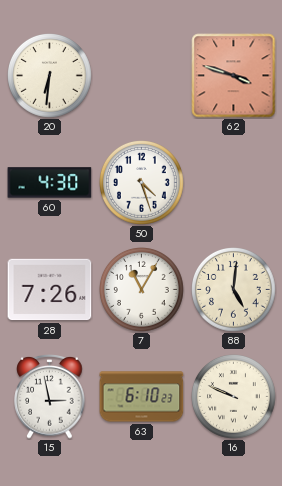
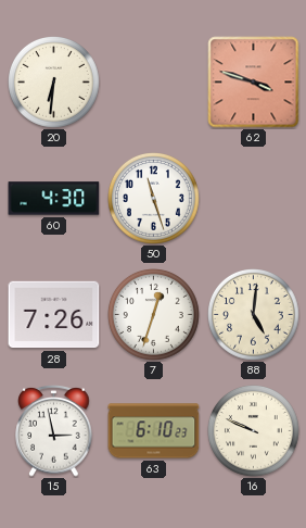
50: 4:27 -> 11:27 (154, 199)
7: 11:05 -> 12:33 (154, 315)
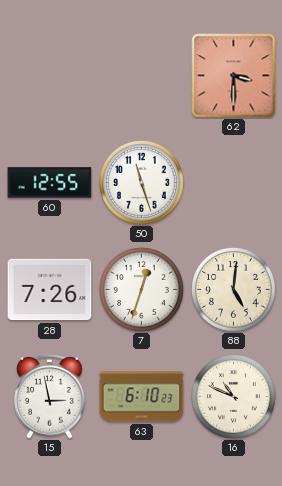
20: 6:31 -> none (54, 83)
62: 3:48 -> 3:30 (234, 76)
60: 4:30 -> 12:55 (50, 183)
16: 9:49 -> 10:49 (234, 397)
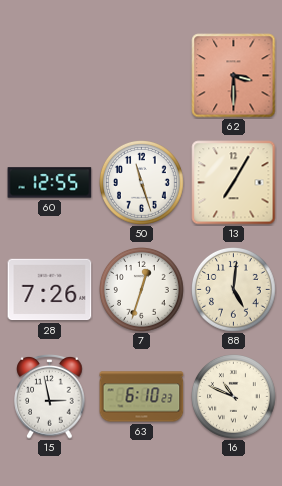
13: none -> 7:05 (234, 183)
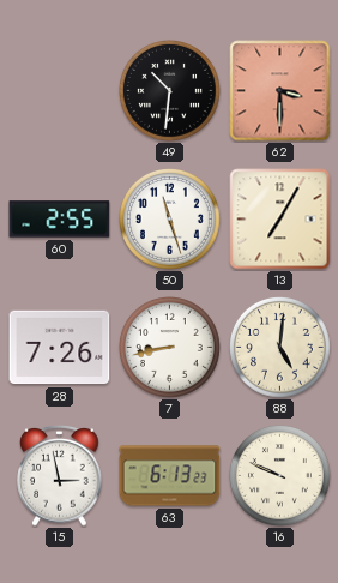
49: none -> 10:31 (170, 91)
60: 12:55 -> 2:55 (60, 220)
7: 12:33 -> 8:43 (170, 348)
63: 6:10 -> 6:13 (170, 476)
16: 10:49 -> 9:49 (280, 476)
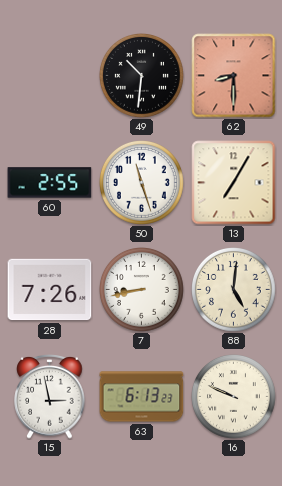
62: 3:30 -> 8:30 (234, 76)
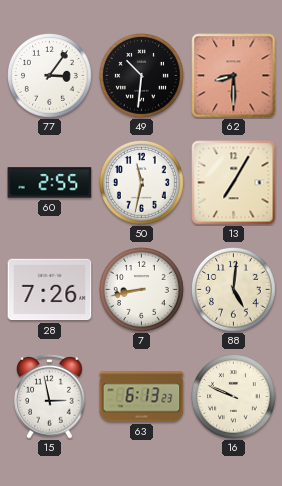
77: none -> 3:06 (50, 76)
50: 11:27 -> 11:32 (142, 183)
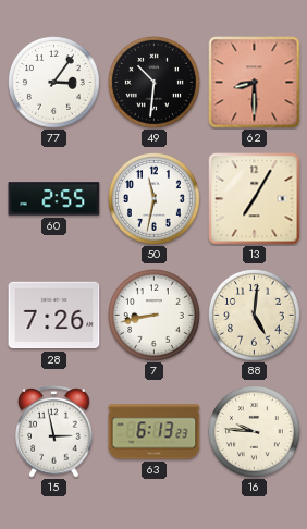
16: 9:49 -> 9:46 (255, 432)
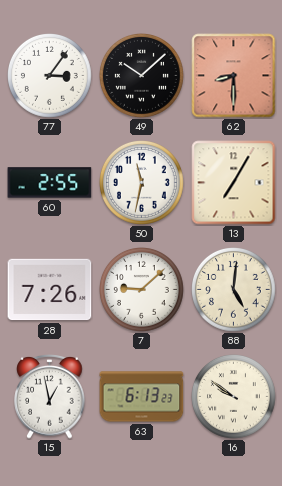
49: 10:31 -> 10:08 (142, 76)
7: 8:43 -> 9:08 (142, 290)
15: 2:58 -> 12:58 (50, 397)
16: 9:46 -> 9:51 (234, 397)
